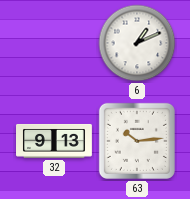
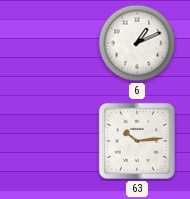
32: 9:13 -> none (55, 141)
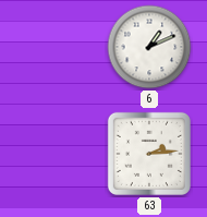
63: 10:14 -> 2:14 (149, 154)
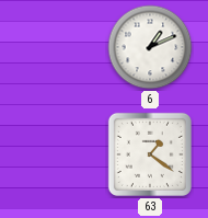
63: 2:14 -> 1:21 (150, 154)
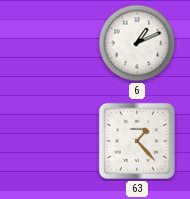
63: 1:21 -> 1:23 (137, 141)
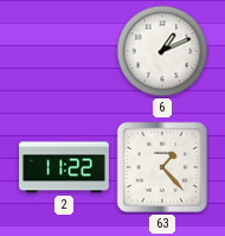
2: none -> 11:22 (65, 167)
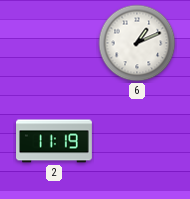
2: 11:22 -> 11:19 (55, 141)
63: 1:23 -> none (162, 167)
